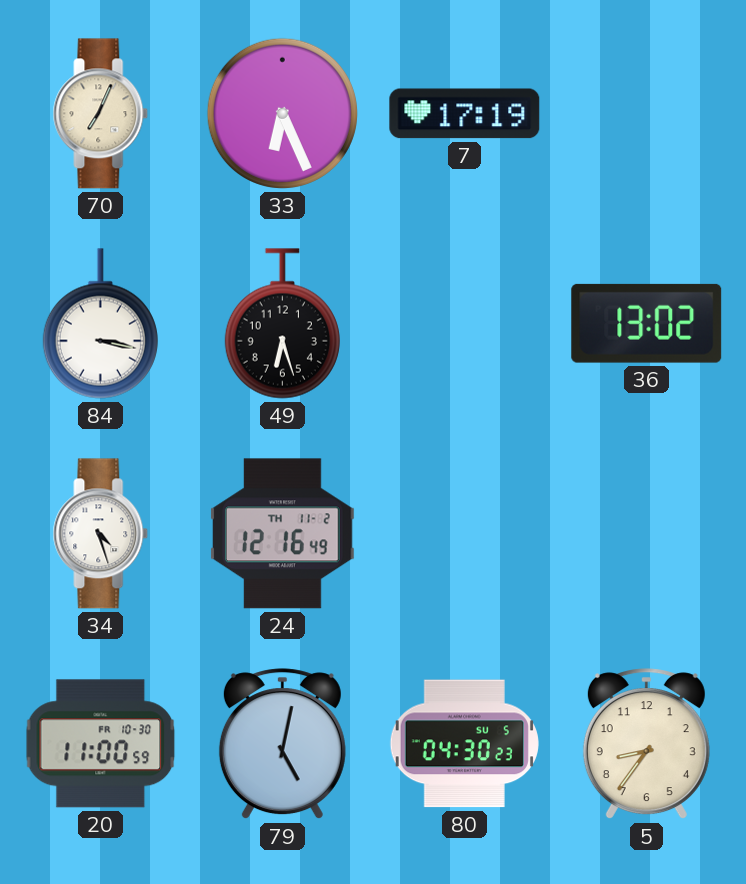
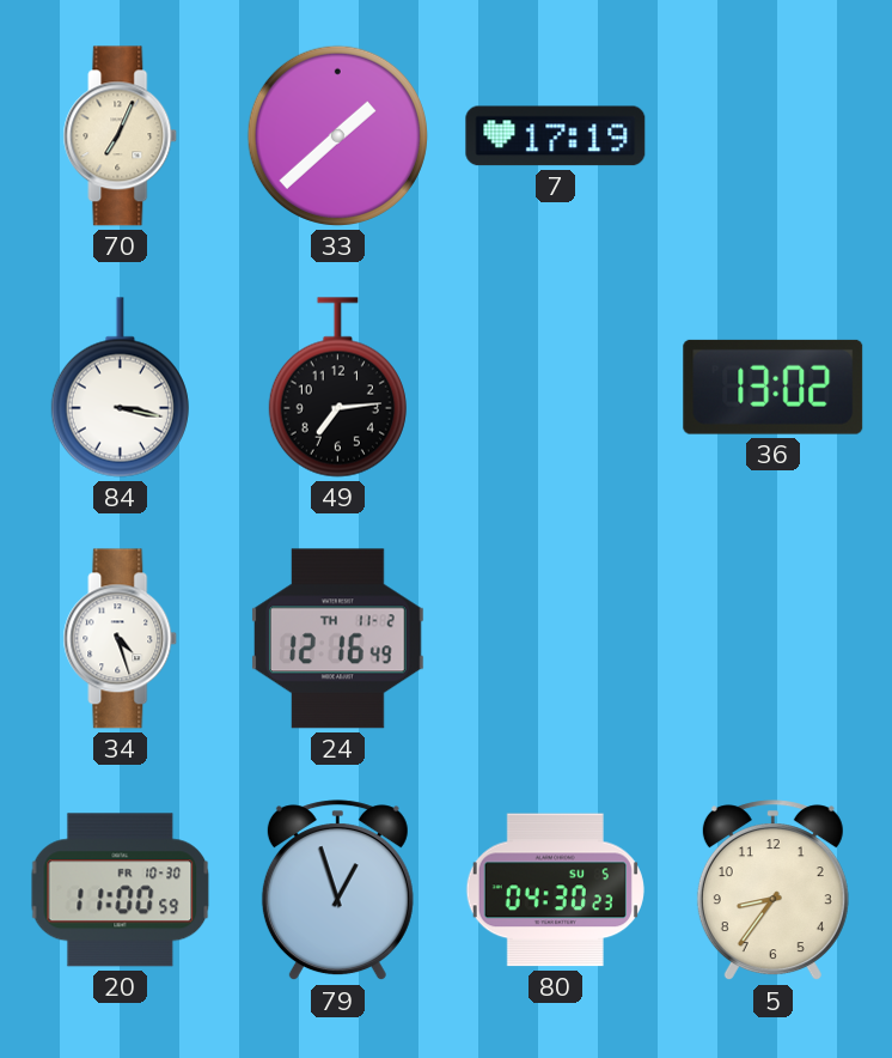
33: 6:26 -> 1:38 (337, 135)
49: 6:27 -> 7:14 (337, 388)
79: 5:02 -> 12:57 (337, 890)
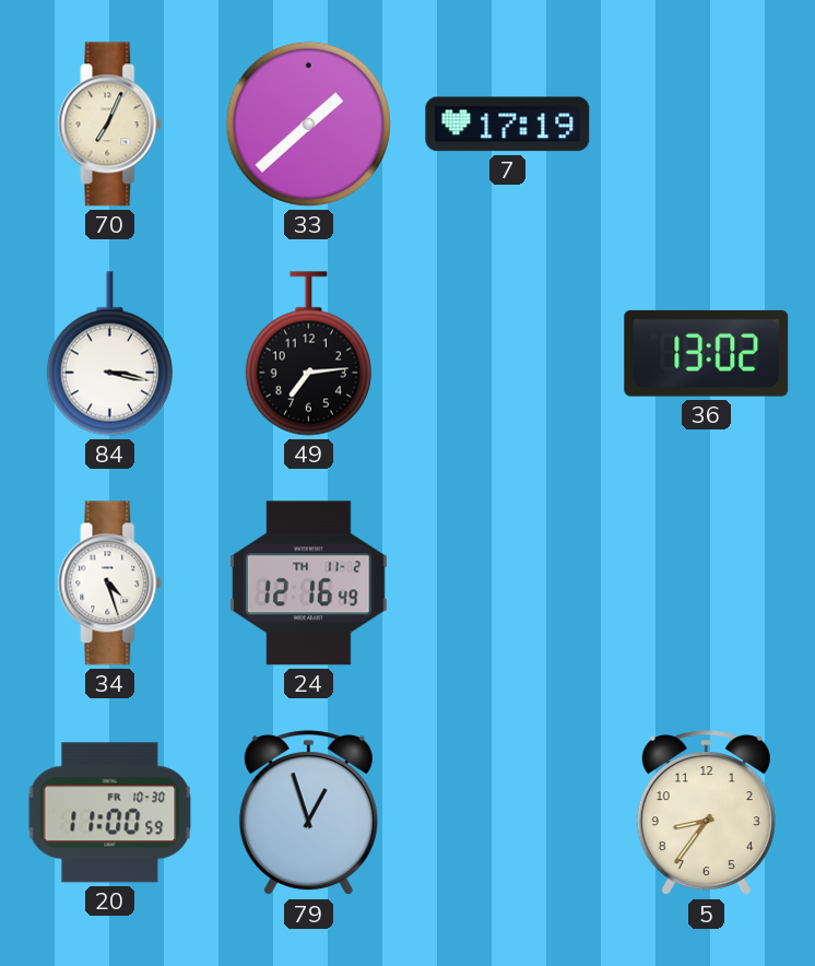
80: 04:30 -> none (555, 890)
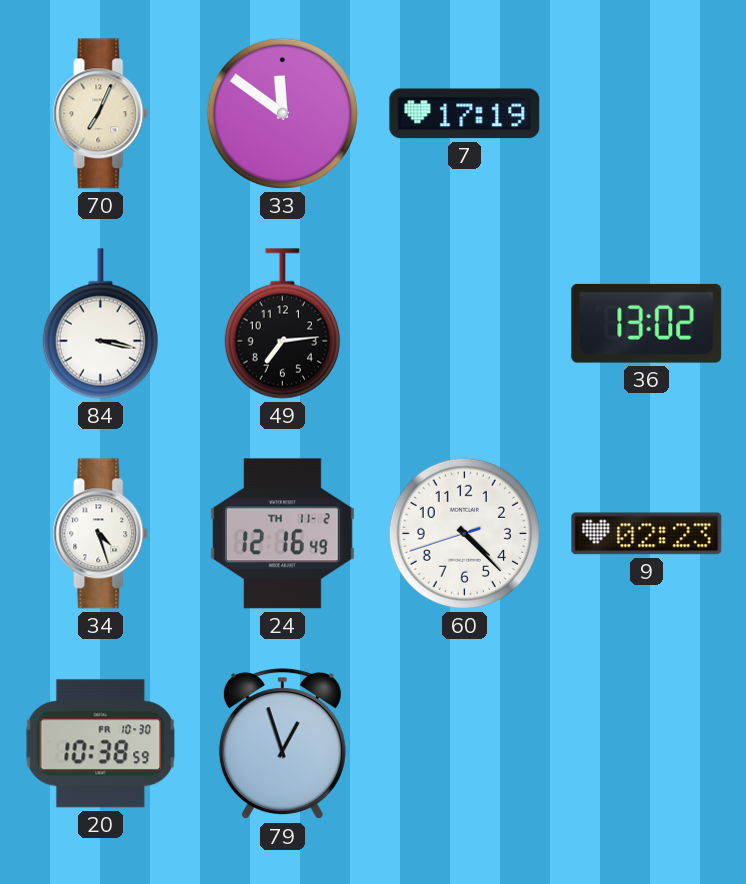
33: 1:38 -> 11:51 (282, 113)
60: none -> 4:22 (464, 533)
9: none -> 02:23 (647, 534)
20: 11:00 -> 10:38 (101, 744)
5: 8:36 -> none (706, 813)
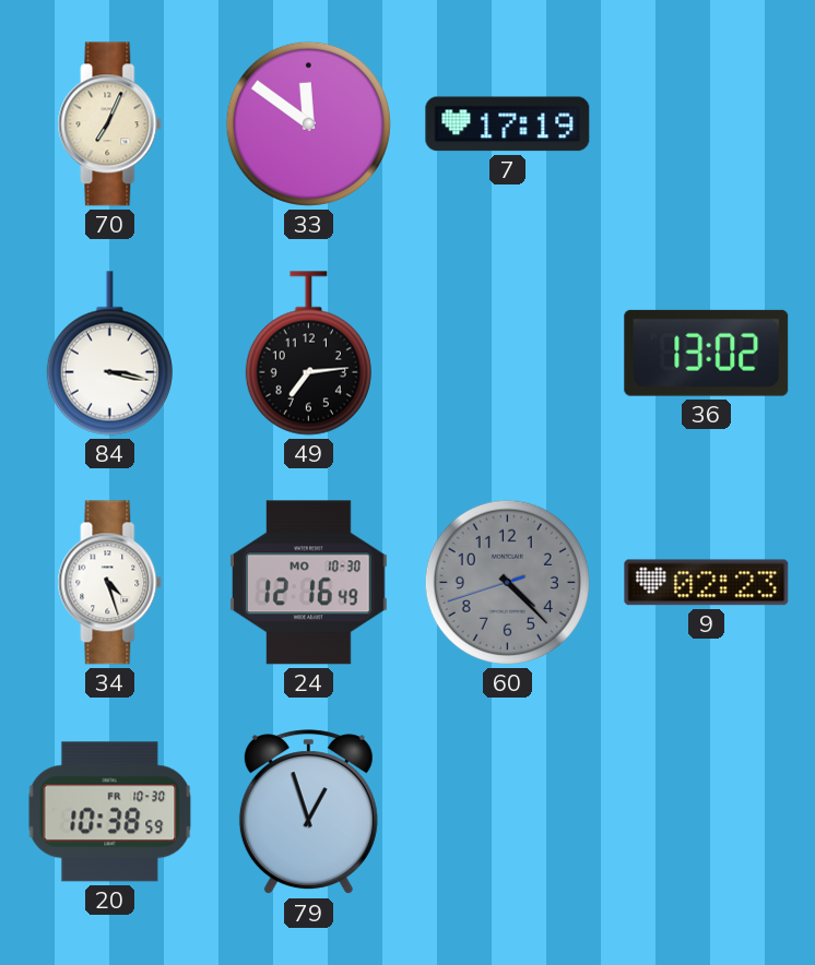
24 date: TH 11-2 -> MO 10-30 (308, 583)
60 dial: white -> grey (507, 582)
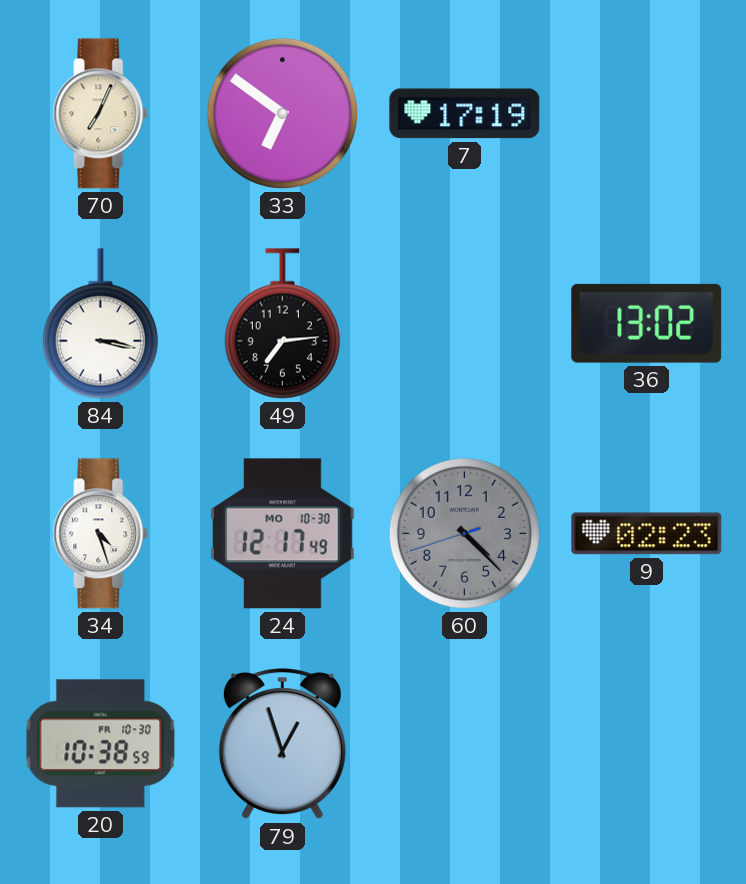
33: 11:51 -> 6:51 (282, 113)
24: 12:16 -> 12:17 (282, 534)
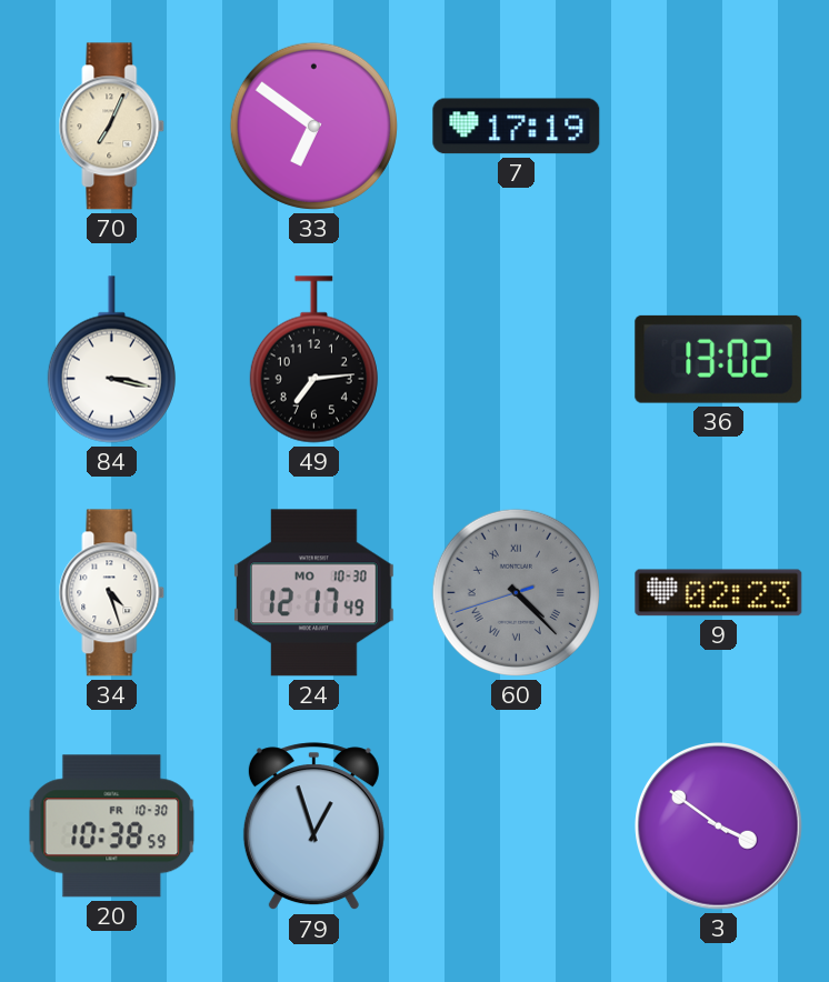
60 numerals: Arabic -> Roman (516, 592)
3: none -> 3:51 (719, 826)
